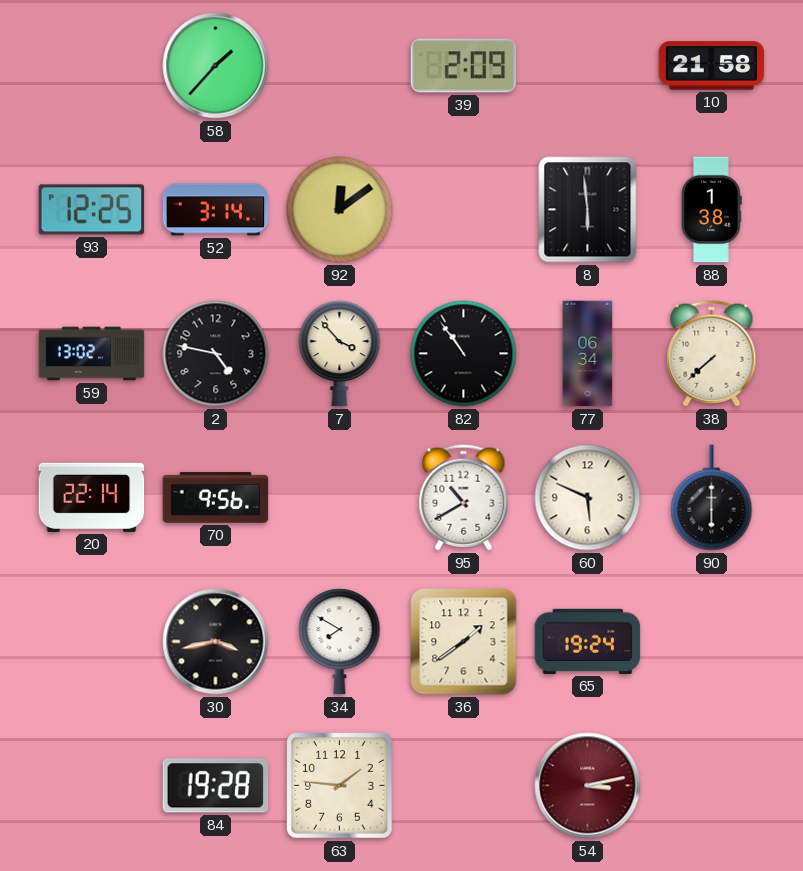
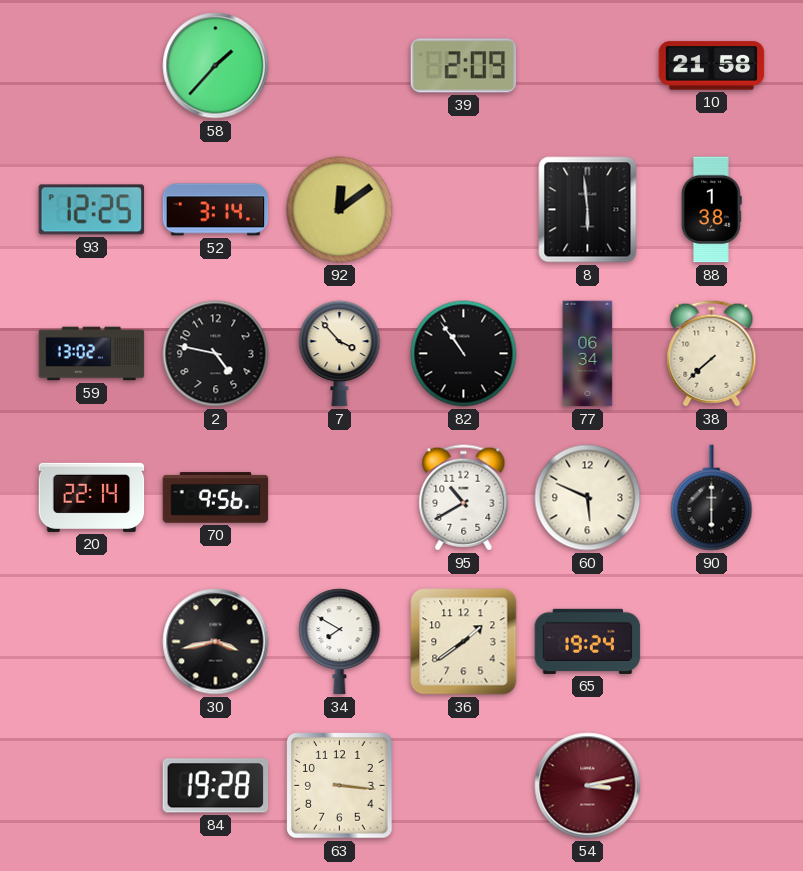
63: 1:46 -> 3:16 (340, 786)
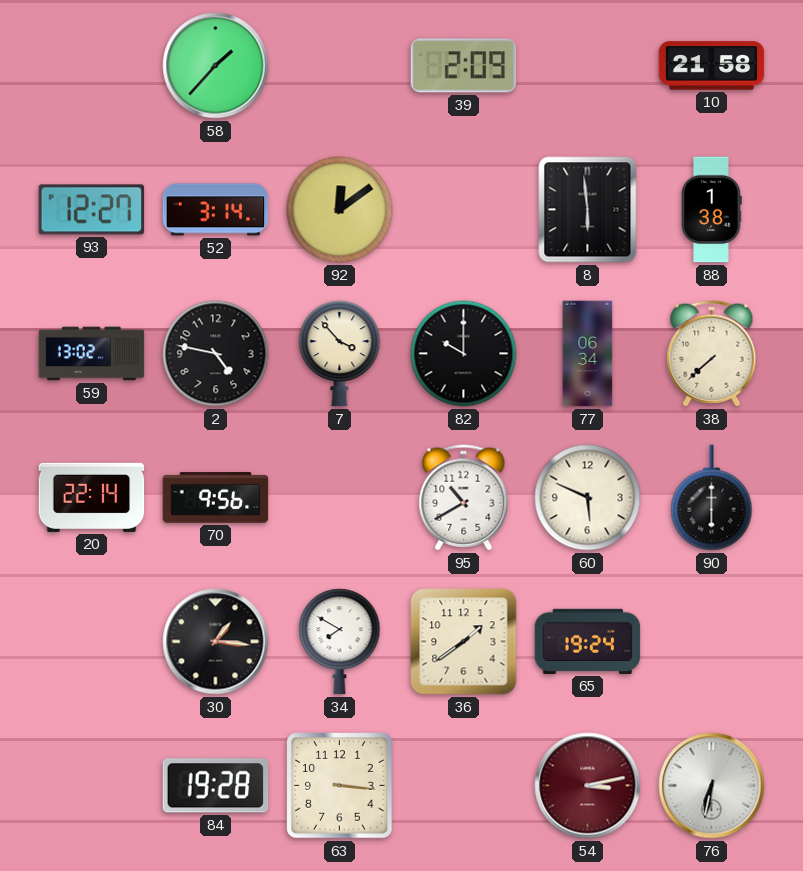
93: 12:25 -> 12:27 (92, 210)
82: 10:54 -> 10:00 (464, 354)
30: 3:43 -> 1:16 (216, 642)
76: none -> 6:32 (712, 786)
